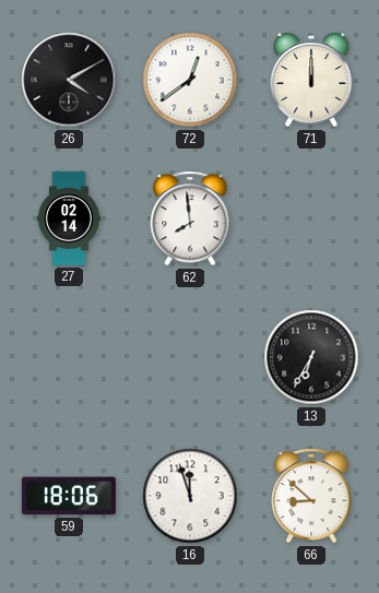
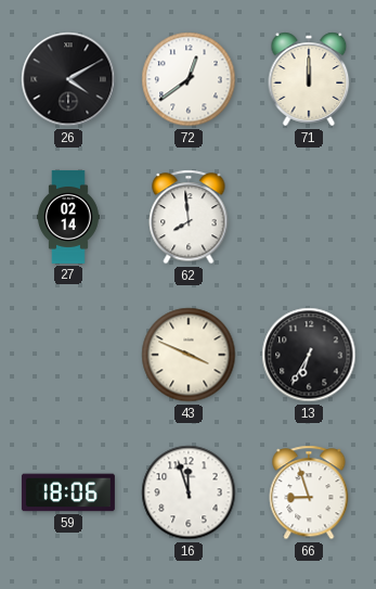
43: none -> 3:49 (189, 355)
66: 8:52 -> 8:57 (309, 492)
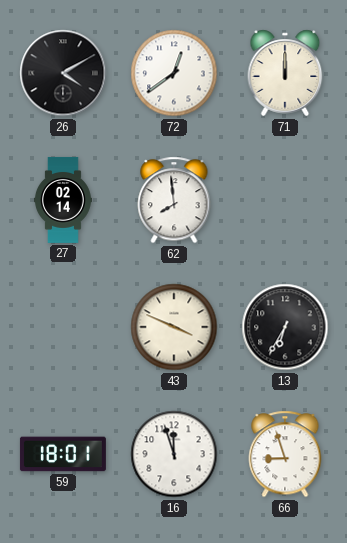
59: 18:06 -> 18:01 (63, 454)
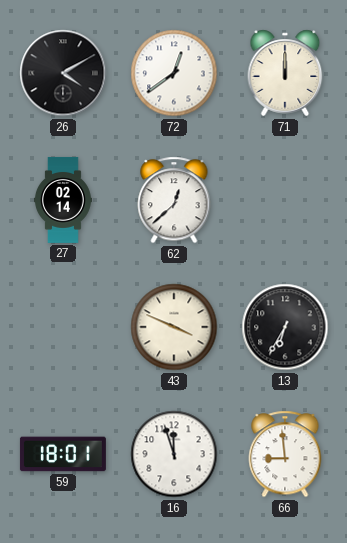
62: 7:59 -> 12:38 (174, 200)
66: 8:57 -> 8:59 (285, 454)
